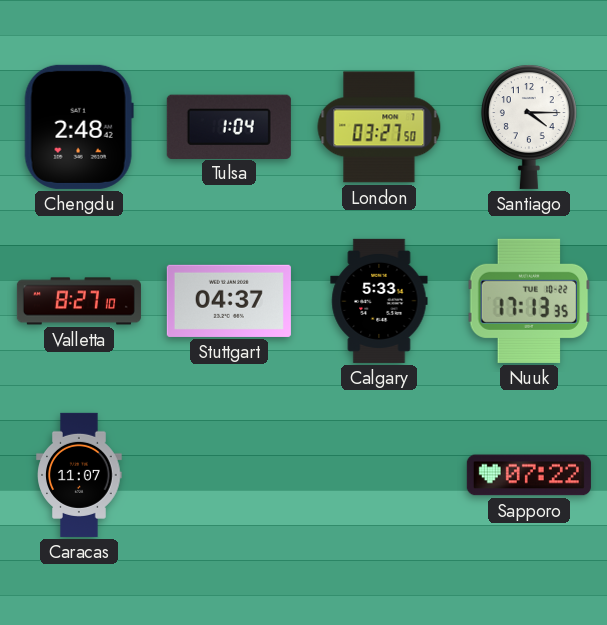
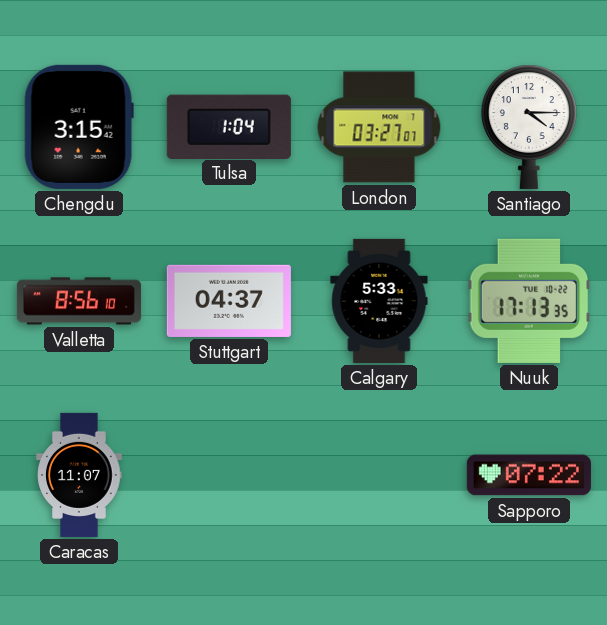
Chengdu: 2:48 -> 3:15 (79, 127)
London: 03:27:50 -> 03:27:07 (379, 127)
Valletta: 8:27 -> 8:56 (79, 301)
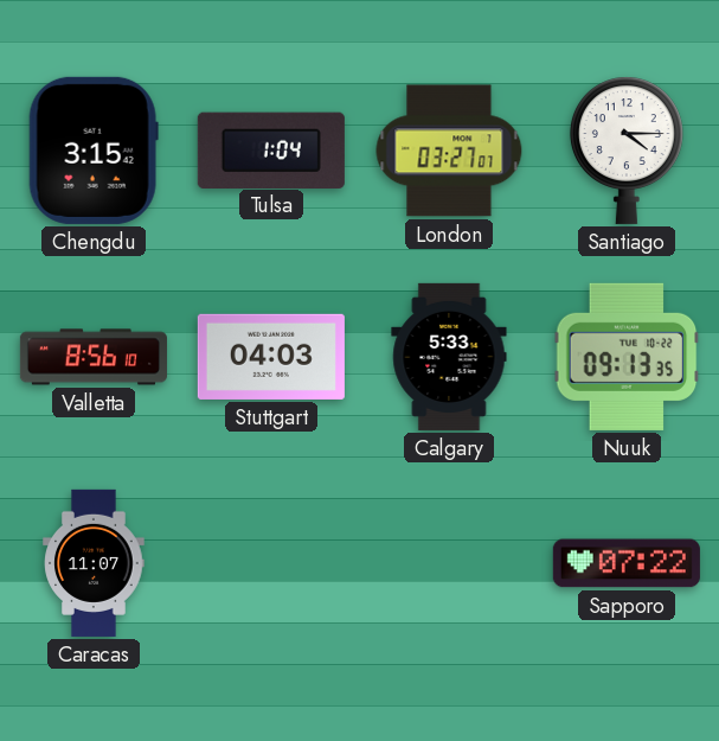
Stuttgart: 04:37 -> 04:03 (271, 357)
Nuuk: 17:13 -> 09:13 (627, 357)
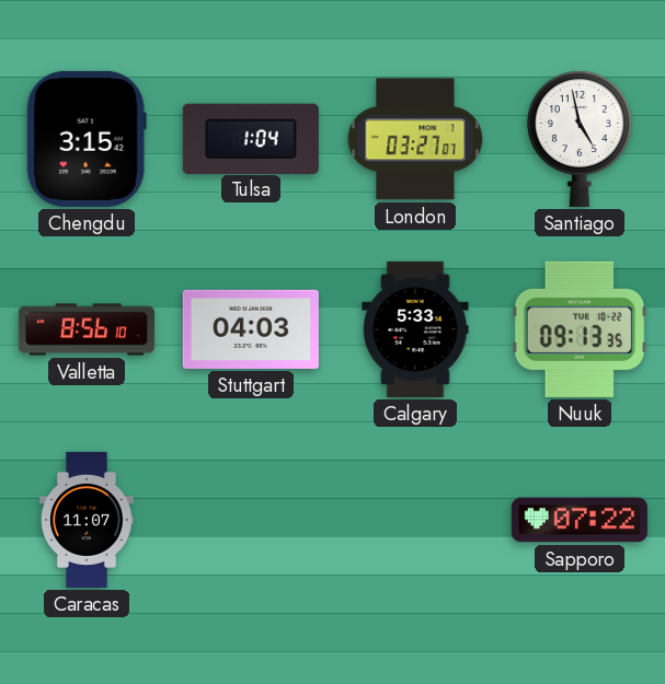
Santiago: 4:15 -> 4:58 (580, 139)
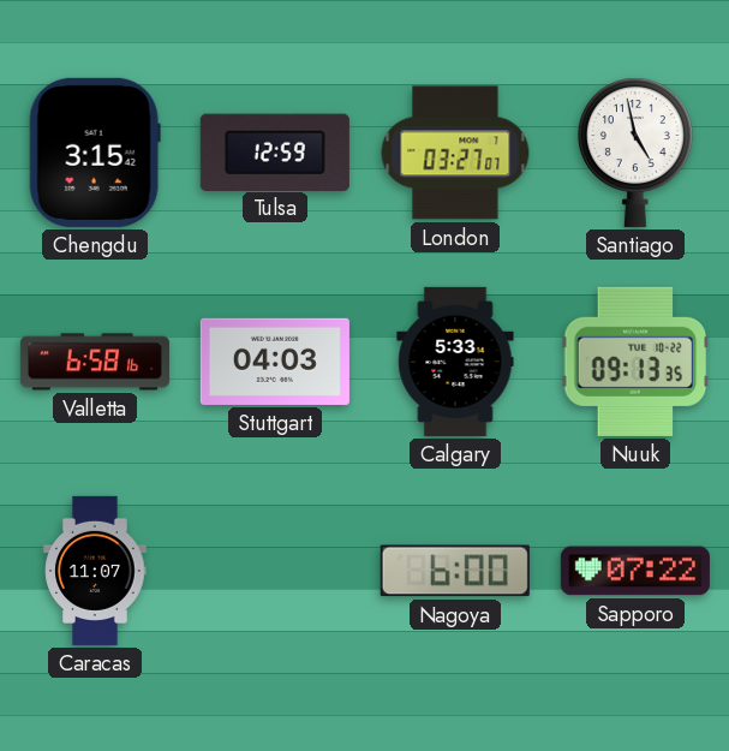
Tulsa: 1:04 -> 12:59 (275, 151)
Valletta: 8:56 -> 6:58 (95, 362)
Nagoya: none -> 6:00 (455, 571)
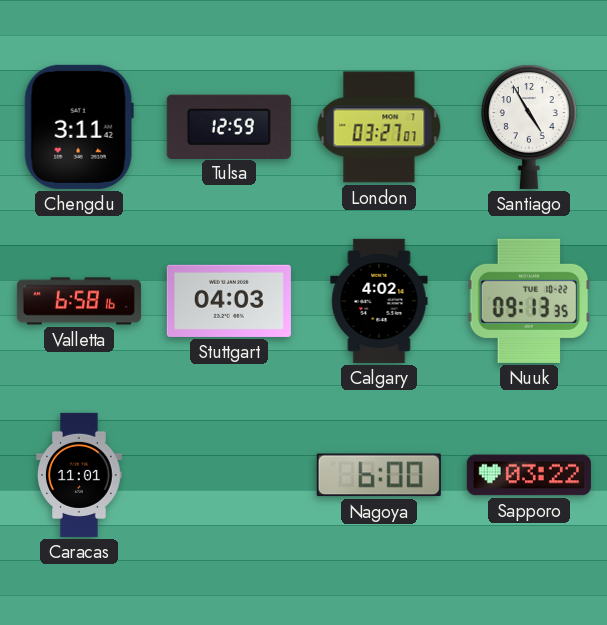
Chengdu: 3:15 -> 3:11 (79, 127)
Santiago: 4:58 -> 4:55 (529, 127)
Calgary: 5:33 -> 4:02 (379, 301)
Caracas: 11:07 -> 11:01 (79, 475)
Sapporo: 07:22 -> 03:22 (529, 475)
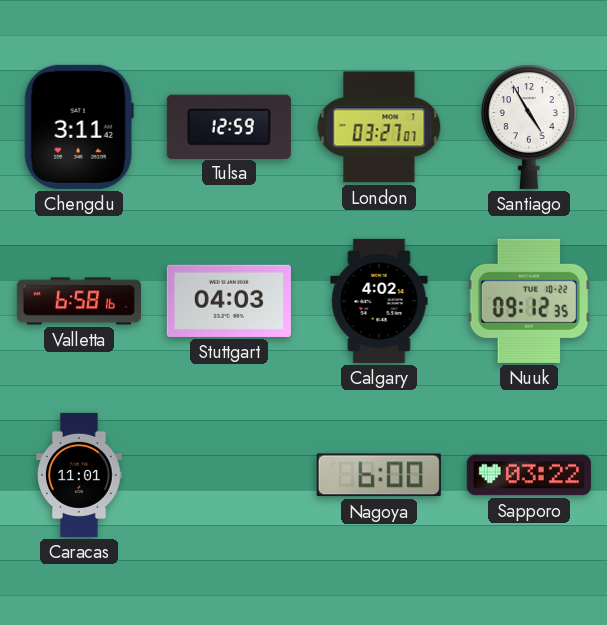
Nuuk: 09:13 -> 09:12 (529, 301)
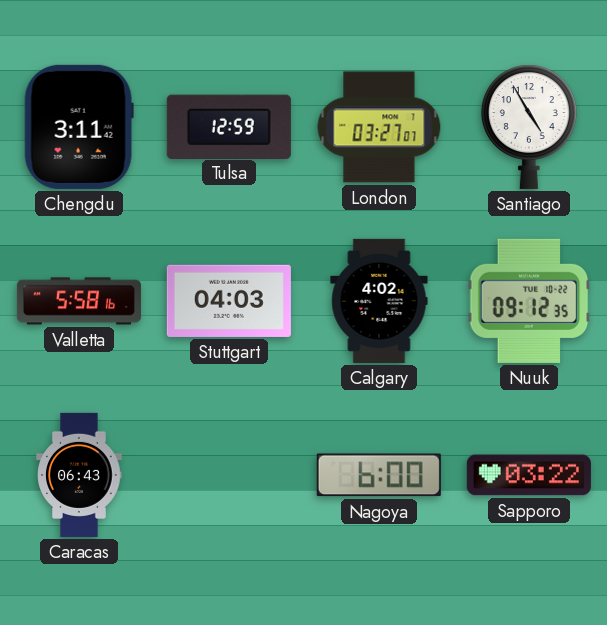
Valletta: 6:58 -> 5:58 (79, 301)
Caracas: 11:01 -> 06:43 (79, 475)
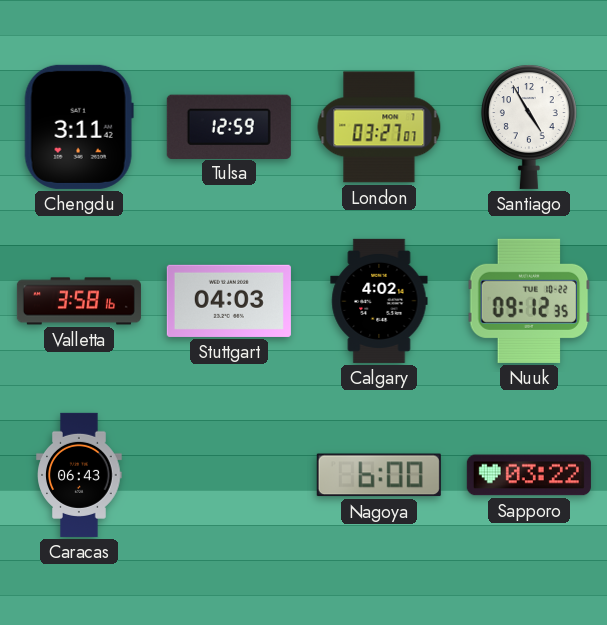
Valletta: 5:58 -> 3:58 (79, 301)
